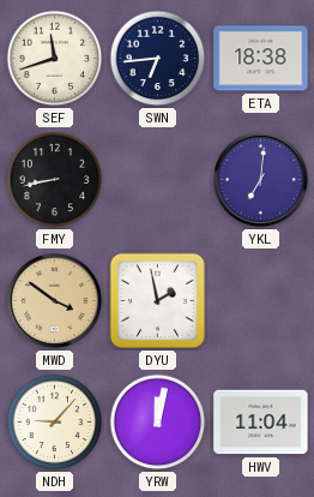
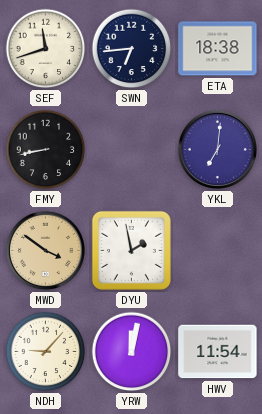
HWV: 11:04 -> 11:54 (218, 352)
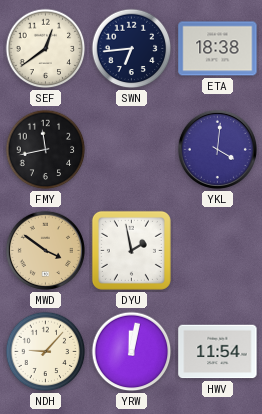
SEF: 11:42 -> 12:39 (46, 49)
FMY: 8:43 -> 11:43 (46, 150)
YKL: 7:01 -> 4:01 (217, 149)
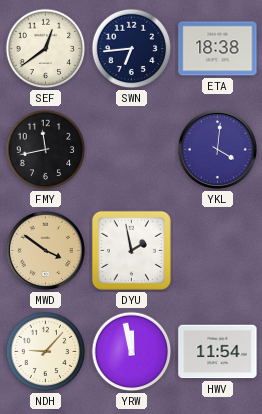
YRW: 12:02 -> 11:58 (132, 352)
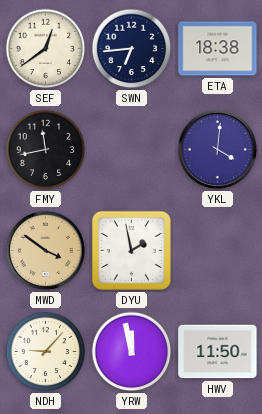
HWV: 11:54 -> 11:50 (218, 352)
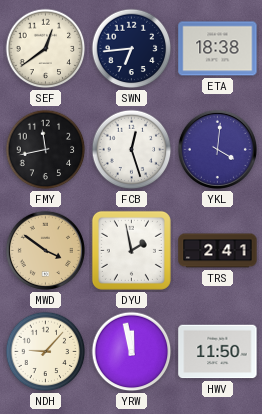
FCB: none -> 12:27 (132, 150)
TRS: none -> 2:41 (218, 251)
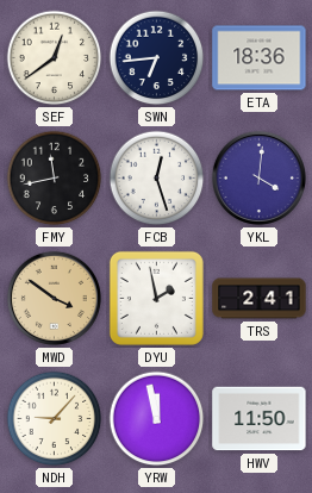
ETA: 18:38 -> 18:36 (260, 58)
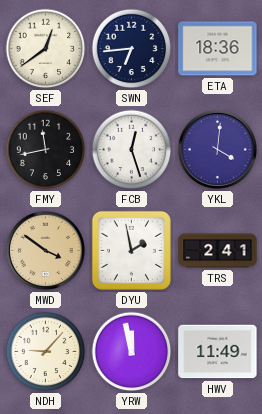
HWV: 11:50 -> 11:49 (218, 352)
